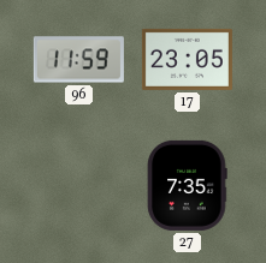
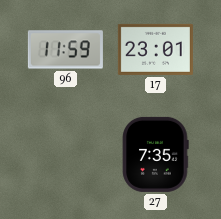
17: 23:05 -> 23:01 (155, 49)
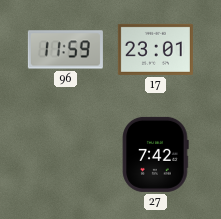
27: 7:35 -> 7:42 (156, 154)
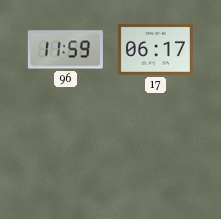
17: 23:01 -> 06:17 (155, 49)
27: 7:42 -> none (156, 154)
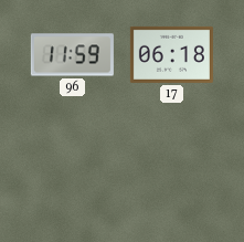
17: 06:17 -> 06:18 (171, 54)
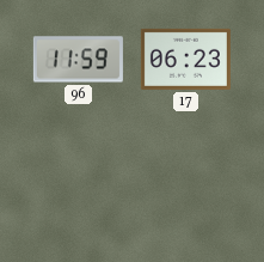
17: 06:18 -> 06:23 (185, 59)
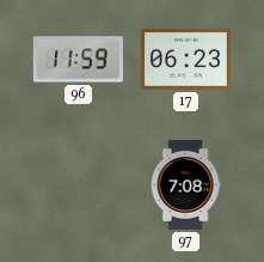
97: none -> 7:08 (185, 184)
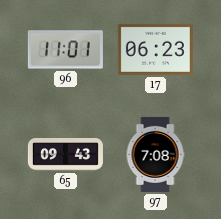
96: 11:59 -> 11:01 (65, 50)
65: none -> 09:43 (65, 155)
